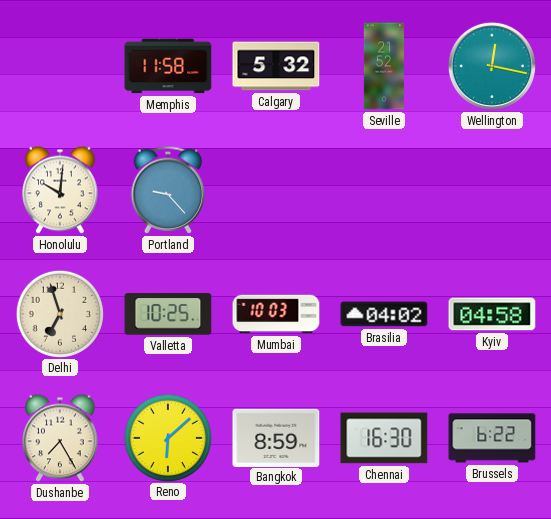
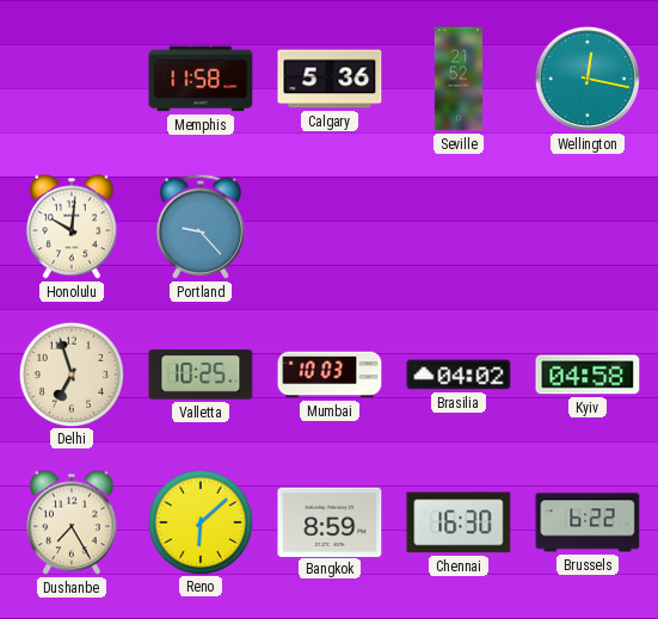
Calgary: 5:32 -> 5:36 (330, 79)
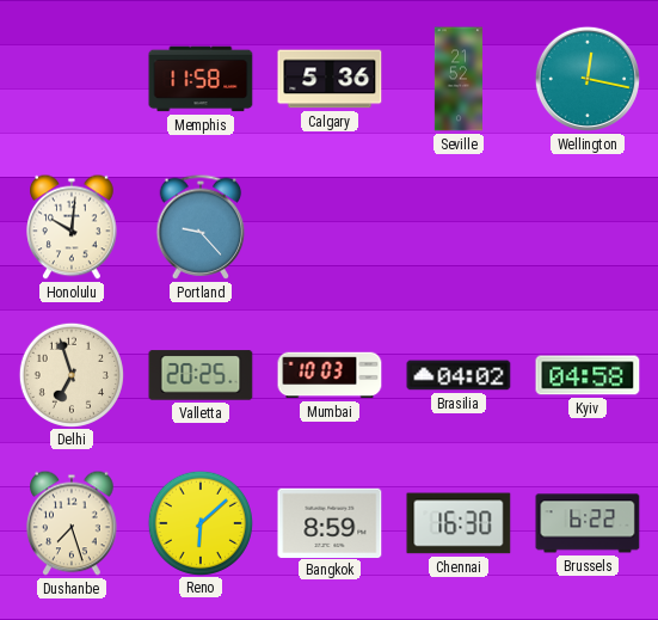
Valletta: 10:25 -> 20:25 (201, 375)
Dushanbe: 7:25 -> 7:27 (72, 523)
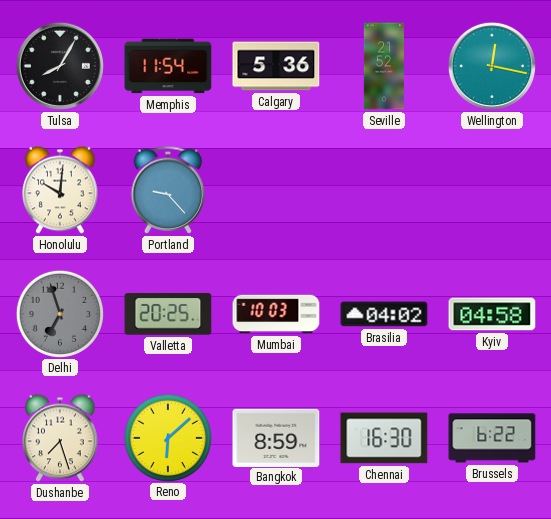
Tulsa: none -> 8:05 (60, 66)
Memphis: 11:58 -> 11:54 (168, 66)
Delhi dial: cream -> grey (59, 313)
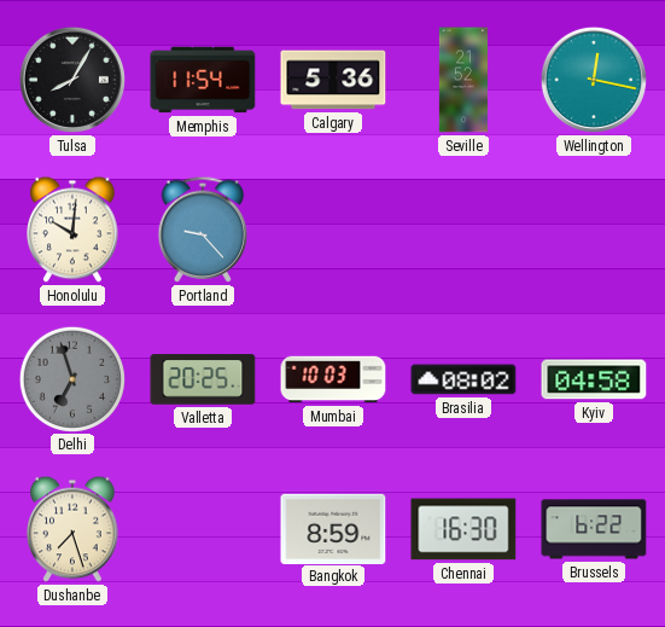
Brasilia: 04:02 -> 08:02 (463, 379)
Reno: 6:08 -> none (167, 437)
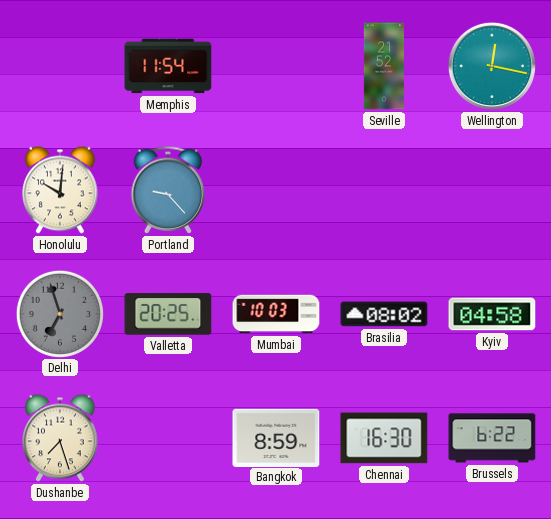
Tulsa: 8:05 -> none (72, 80)
Calgary: 5:36 -> none (333, 80)
